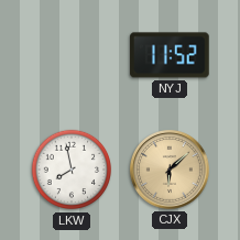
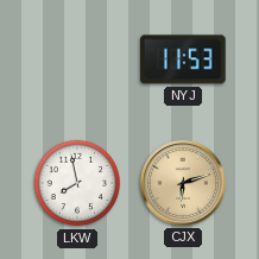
NYJ: 11:52 -> 11:53 (183, 59)
CJX: 6:08 -> 6:12 (184, 184)
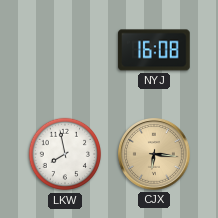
NYJ: 11:53 -> 16:08 (154, 50)
CJX: 6:12 -> 6:16 (155, 155)
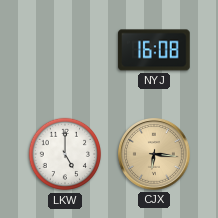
LKW: 7:58 -> 5:00 (65, 154)
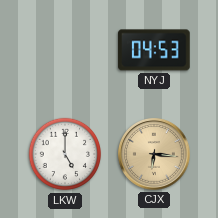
NYJ: 16:08 -> 04:53 (154, 50)
